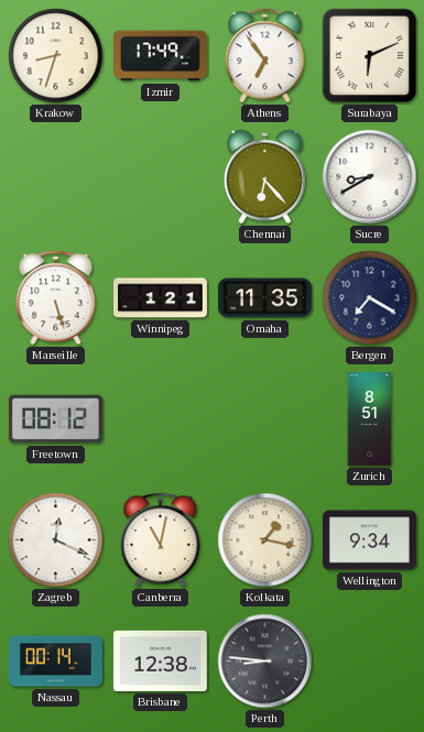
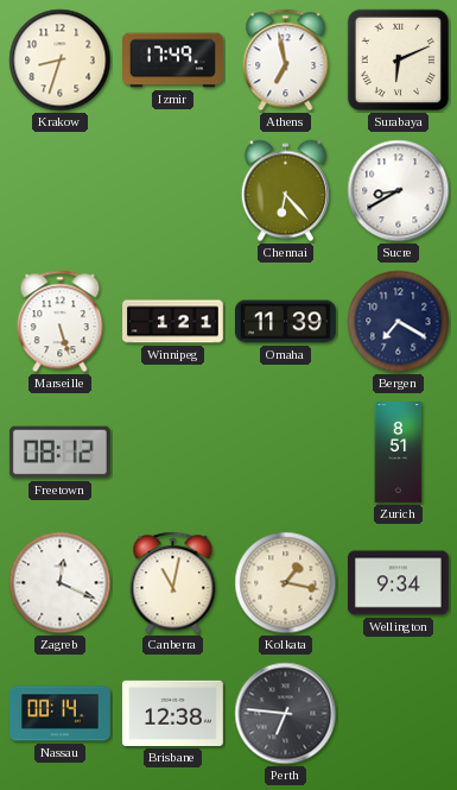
Athens: 6:54 -> 6:58 (286, 61)
Omaha: 11:35 -> 11:39 (286, 322)
Perth: 8:46 -> 6:46 (286, 714)
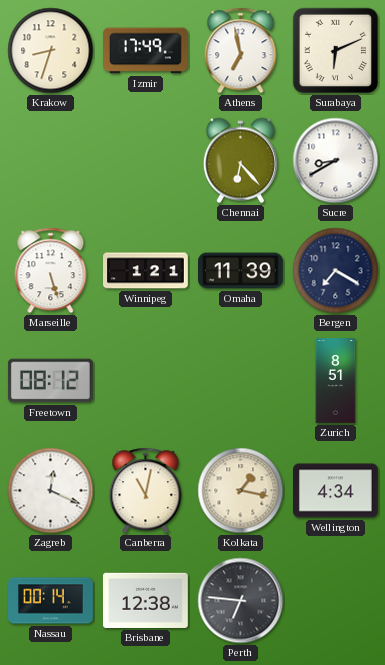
Wellington: 9:34 -> 4:34 (335, 491)
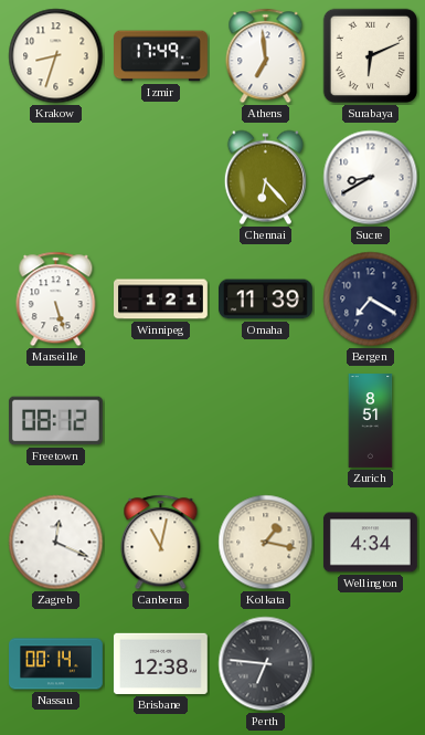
Athens: 6:58 -> 6:59 (266, 56)
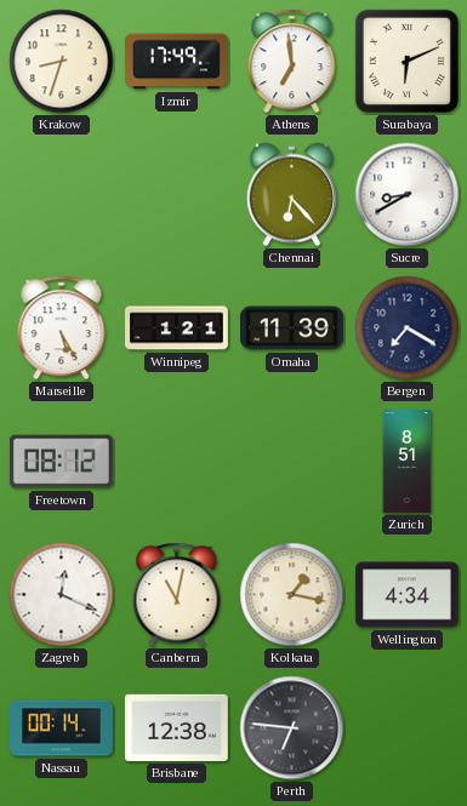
Marseille: 5:27 -> 5:25 (62, 328)
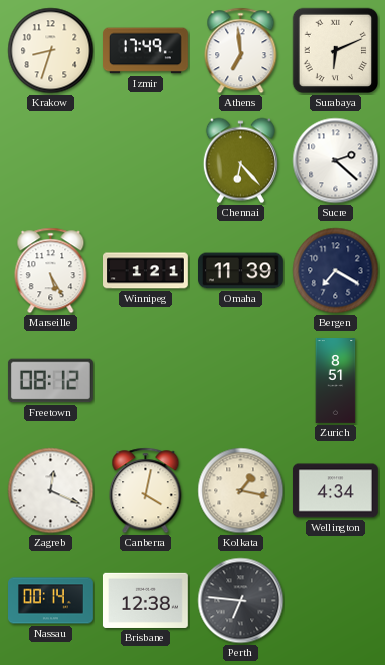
Sucre: 8:40 -> 2:22 (336, 161)
Canberra: 11:02 -> 4:02 (146, 491)
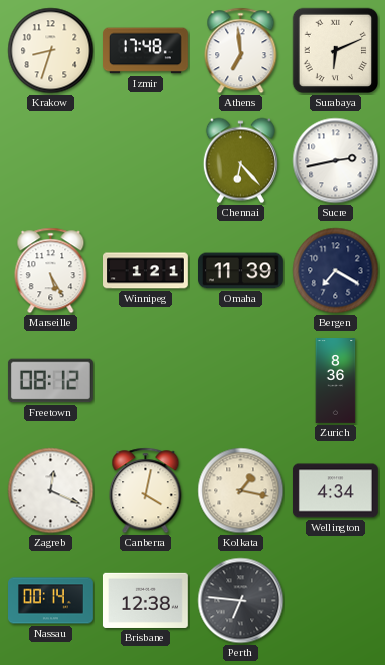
Izmir: 17:49 -> 17:48 (146, 51)
Sucre: 2:22 -> 2:43 (336, 161)
Zurich: 8:51 -> 8:36 (336, 381)
